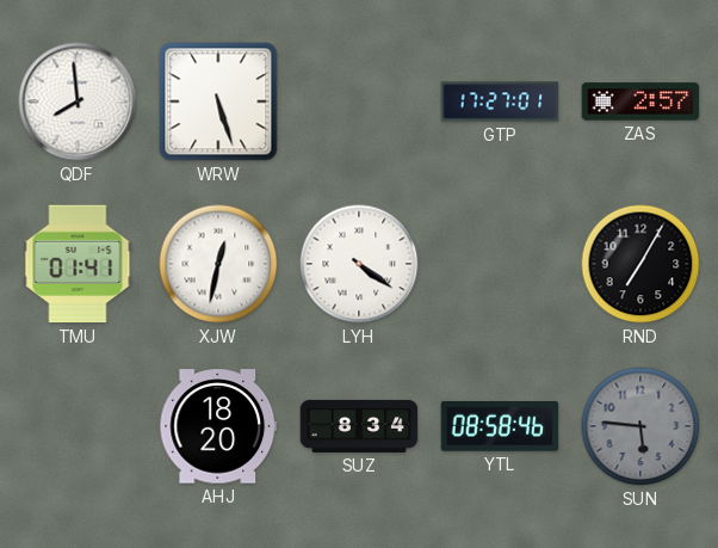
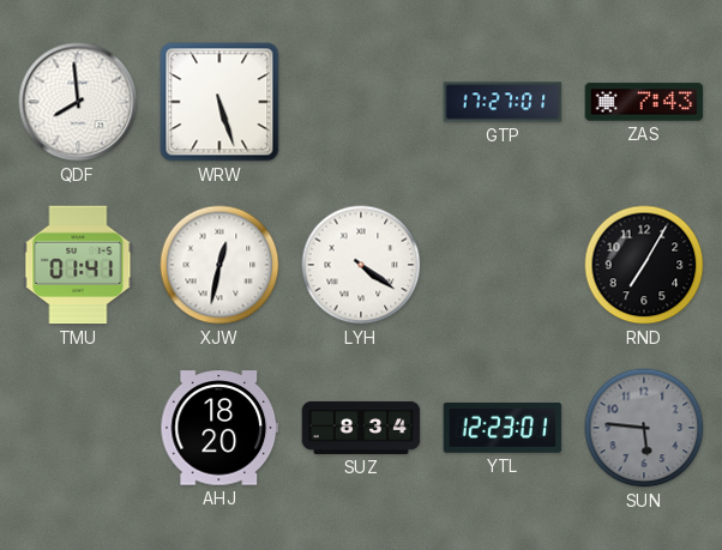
ZAS: 2:57 -> 7:43 (644, 102)
YTL: 08:58 -> 12:23 (503, 429)
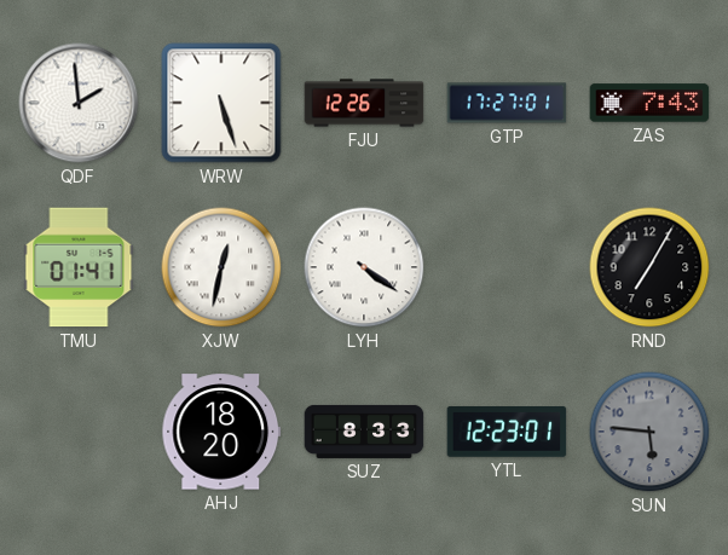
QDF: 7:59 -> 1:59 (79, 103)
FJU: none -> 12:26 (364, 103)
SUZ: 8:34 -> 8:33 (364, 432)
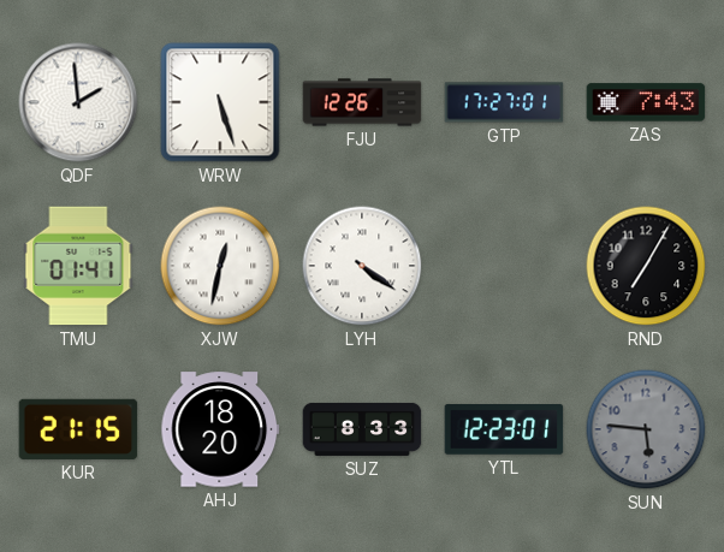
KUR: none -> 21:15 (78, 429)
